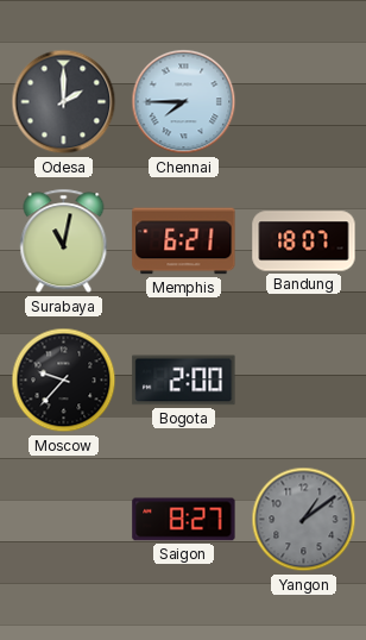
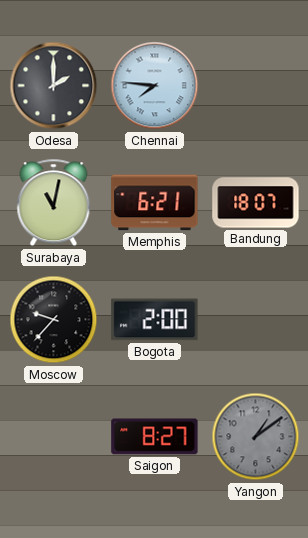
Chennai: 7:45 -> 7:46 (155, 86)
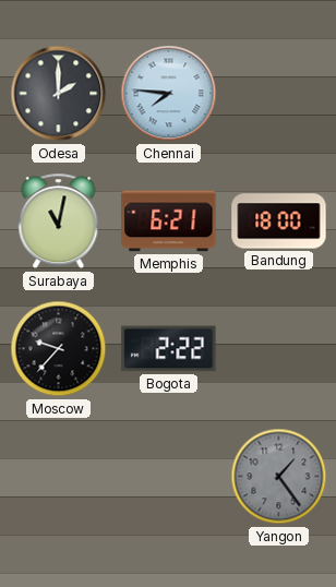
Bandung: 18:07 -> 18:00 (279, 221)
Bogota: 2:00 -> 2:22 (169, 349)
Saigon: 8:27 -> none (155, 437)
Yangon: 1:09 -> 1:24 (279, 477)
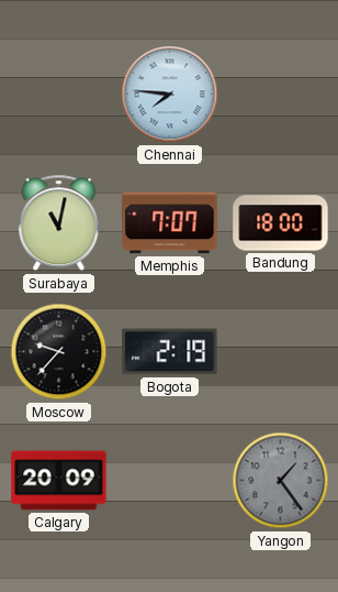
Odesa: 2:00 -> none (59, 94)
Memphis: 6:21 -> 7:07 (170, 223)
Bogota: 2:22 -> 2:19 (170, 352)
Calgary: none -> 20:09 (59, 481)
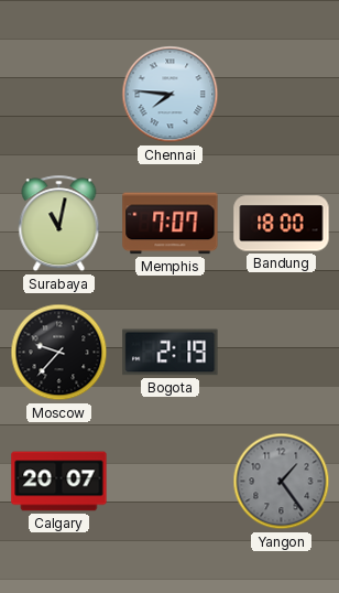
Calgary: 20:09 -> 20:07 (59, 482)
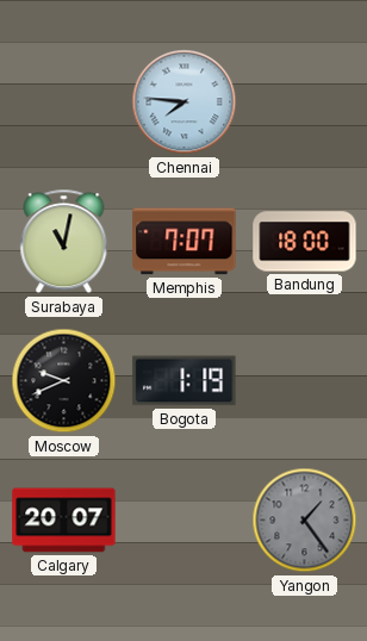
Moscow: 9:37 -> 9:41 (64, 381)
Bogota: 2:19 -> 1:19 (185, 381)
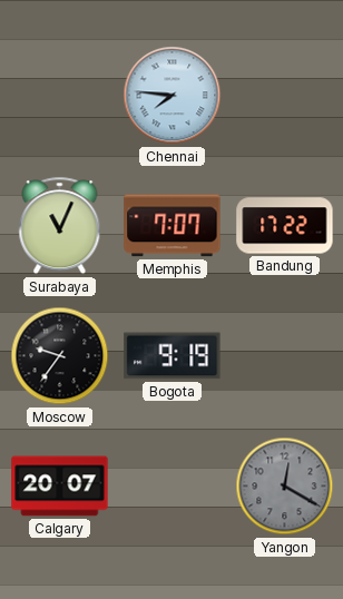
Surabaya: 11:02 -> 11:04 (60, 226)
Bandung: 18:00 -> 17:22 (285, 226)
Moscow: 9:41 -> 9:36 (60, 356)
Bogota: 1:19 -> 9:19 (173, 356)
Yangon: 1:24 -> 12:20 (285, 487)
